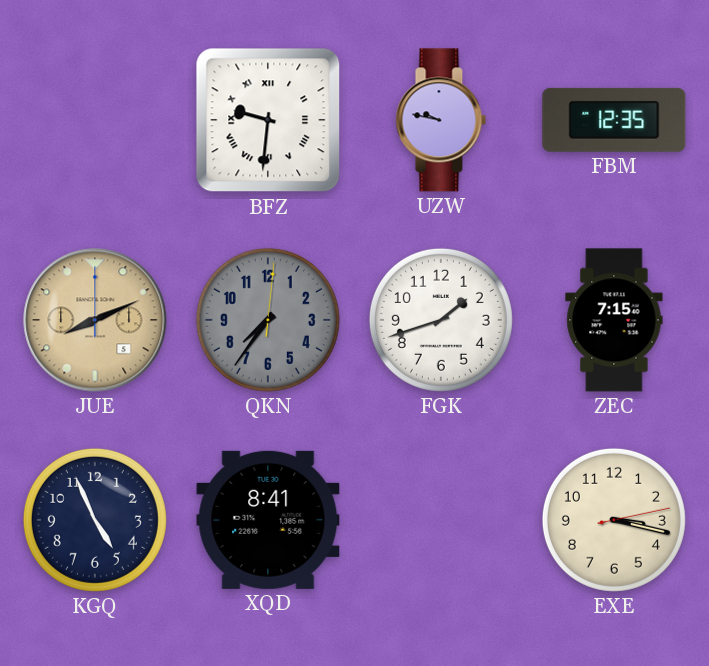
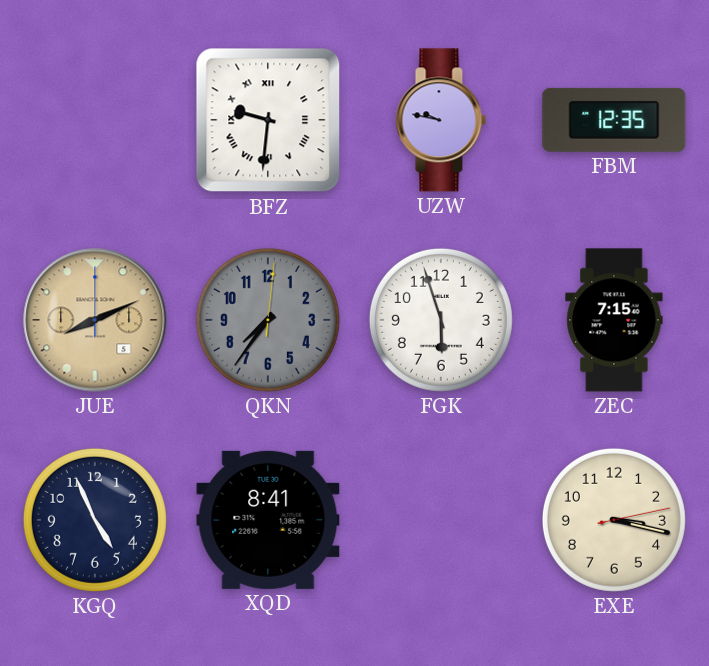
FGK: 1:42 -> 5:57 (441, 320)
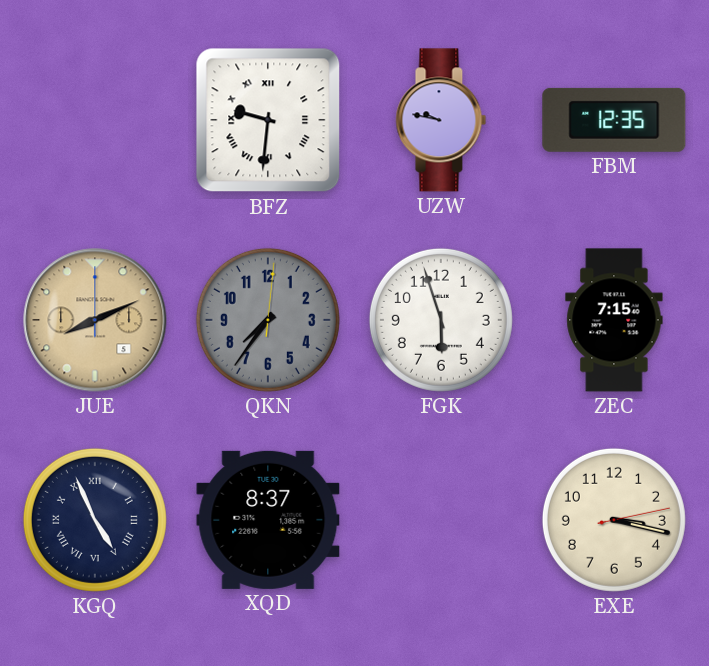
KGQ numerals: Arabic -> Roman (95, 520)
XQD: 8:41 -> 8:37 (268, 520)
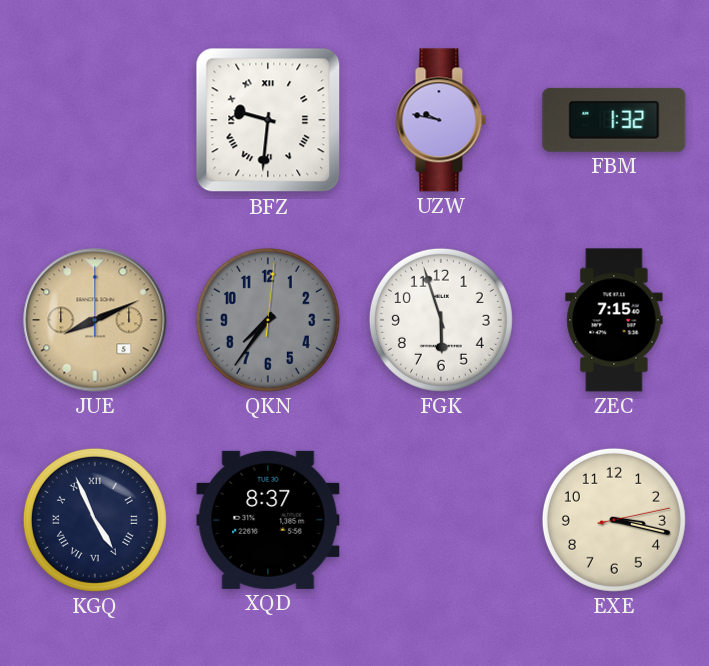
FBM: 12:35 -> 1:32 (614, 120)
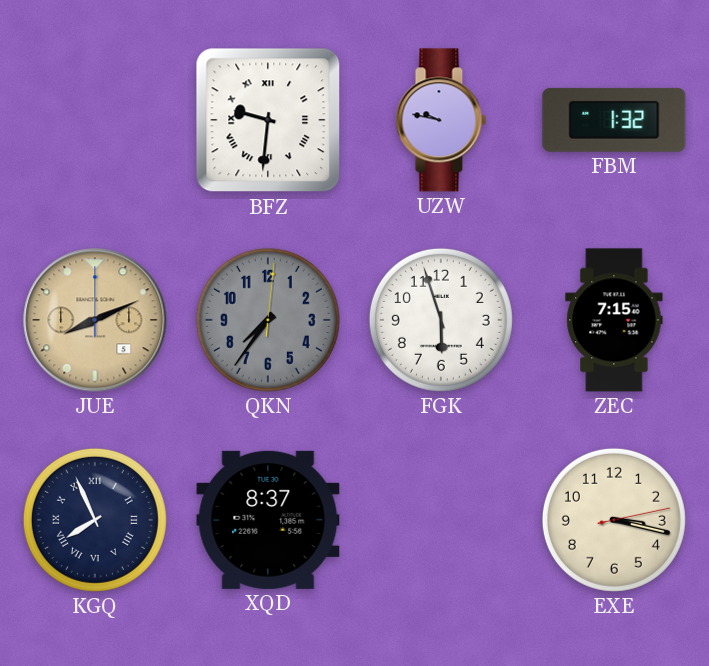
KGQ: 4:56 -> 7:56 (95, 520)
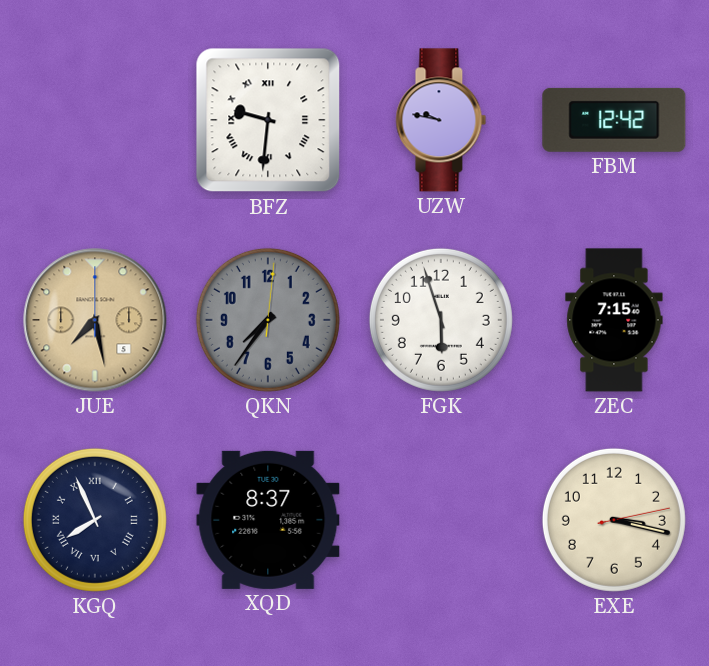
FBM: 1:32 -> 12:42 (614, 120)
JUE: 8:11 -> 7:28 (95, 320)
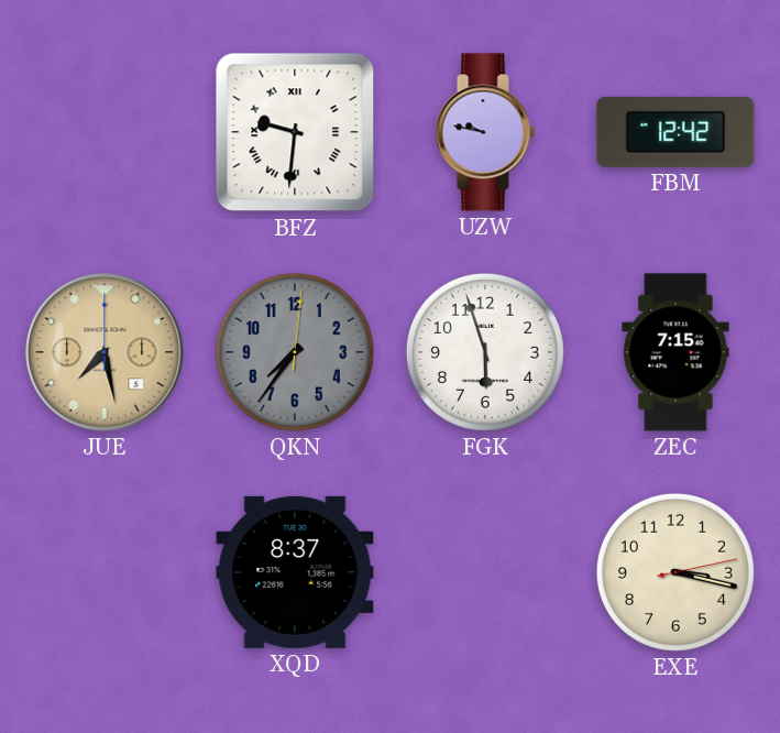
KGQ: 7:56 -> none (95, 520)
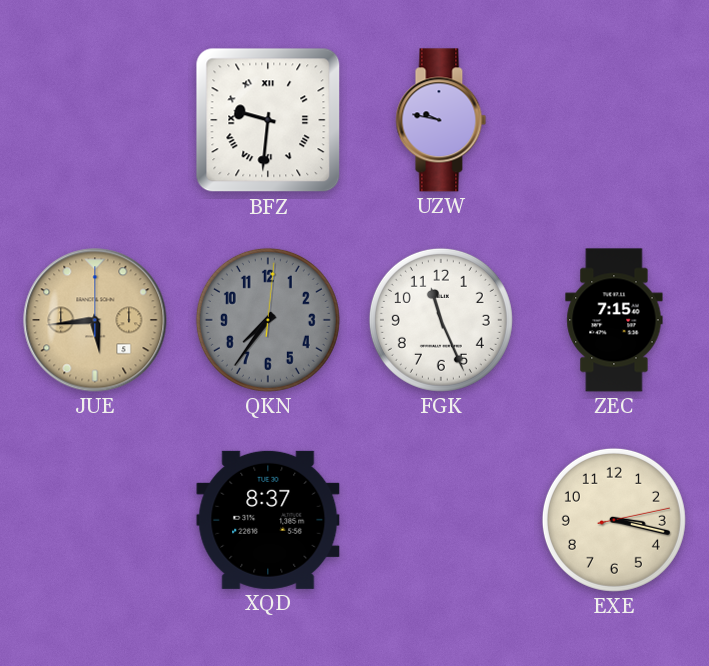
FBM: 12:42 -> none (675, 132)
JUE: 7:28 -> 5:44 (95, 320)
FGK: 5:57 -> 11:26 (441, 320)
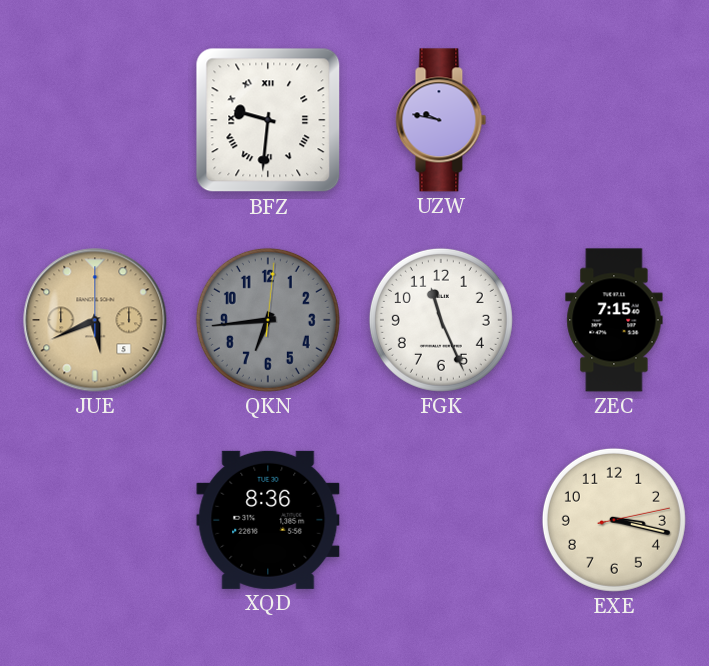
JUE: 5:44 -> 5:41 (95, 320)
QKN: 7:36 -> 6:44 (268, 320)
XQD: 8:37 -> 8:36 (268, 520)
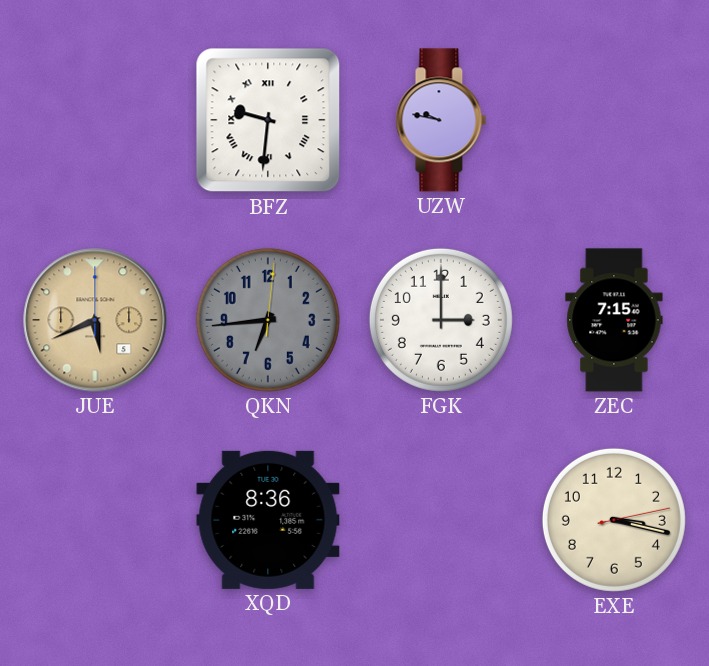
FGK: 11:26 -> 3:00 (441, 320)
